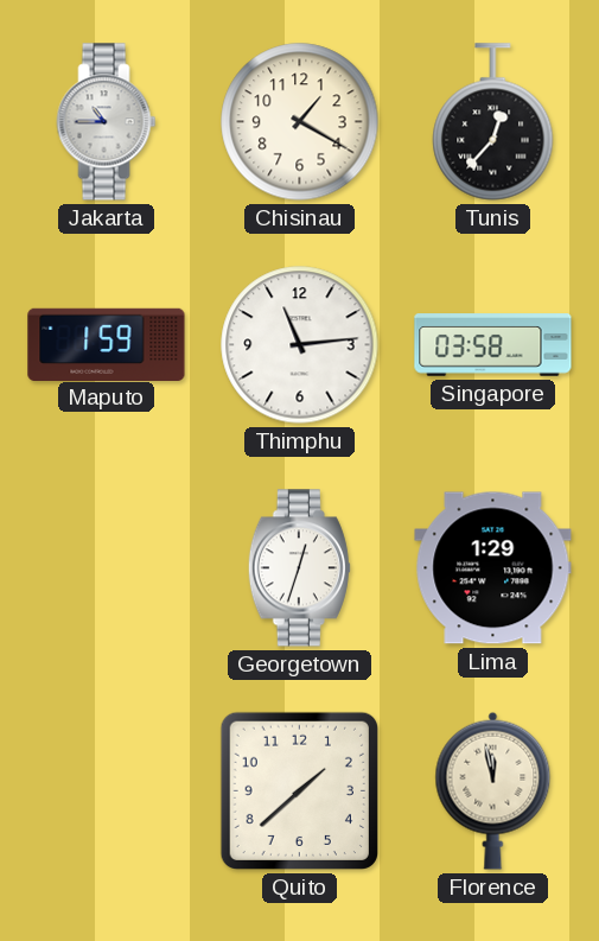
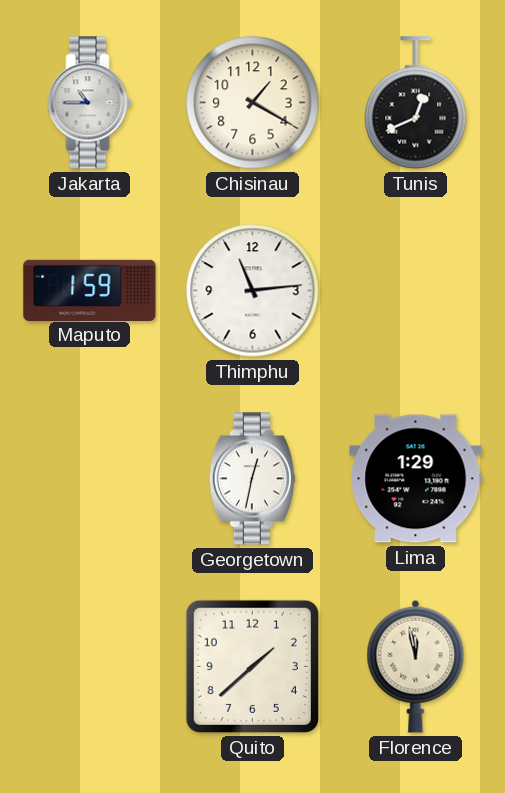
Tunis: 12:37 -> 12:41 (416, 103)
Singapore: 03:58 -> none (493, 345)
Georgetown: 12:33 -> 12:32 (252, 479)
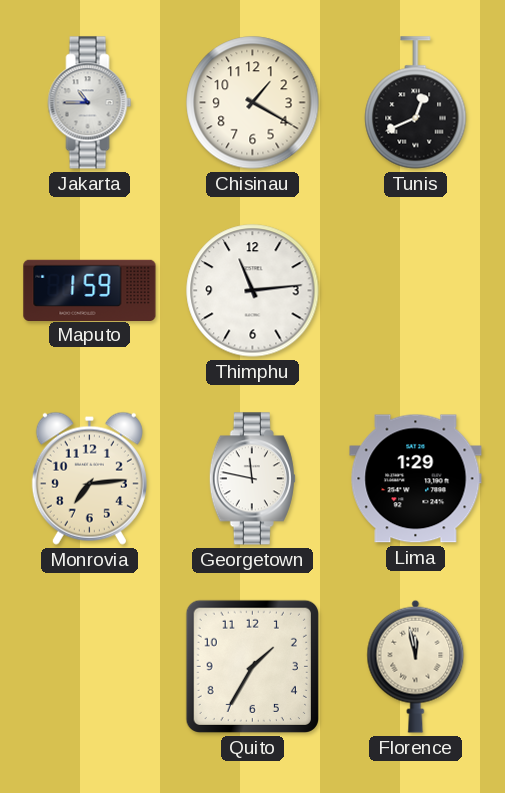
Monrovia: none -> 7:14 (89, 478)
Georgetown: 12:32 -> 11:47 (252, 479)
Quito: 1:38 -> 1:35 (252, 666)
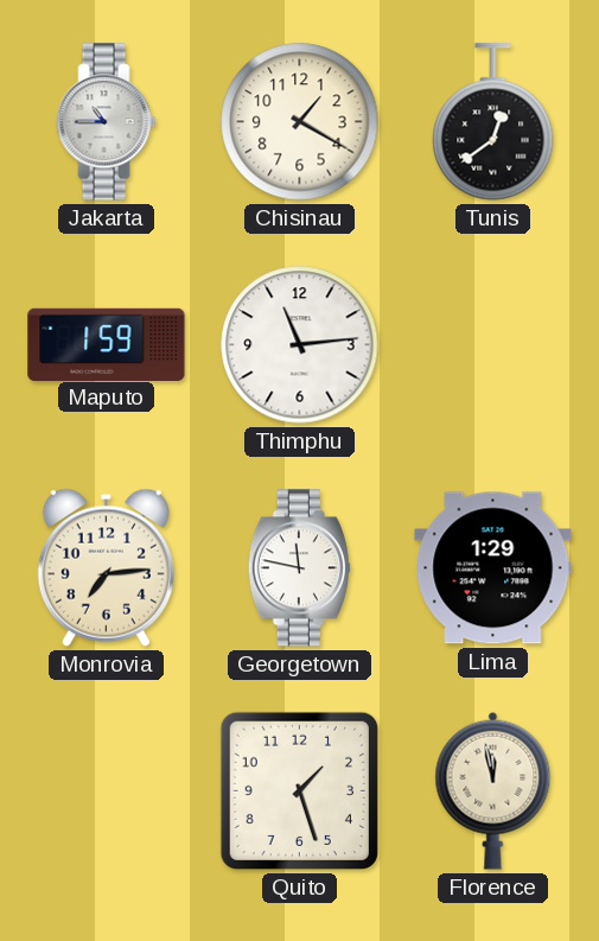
Tunis: 12:41 -> 12:39 (493, 122)
Quito: 1:35 -> 1:27 (299, 790)
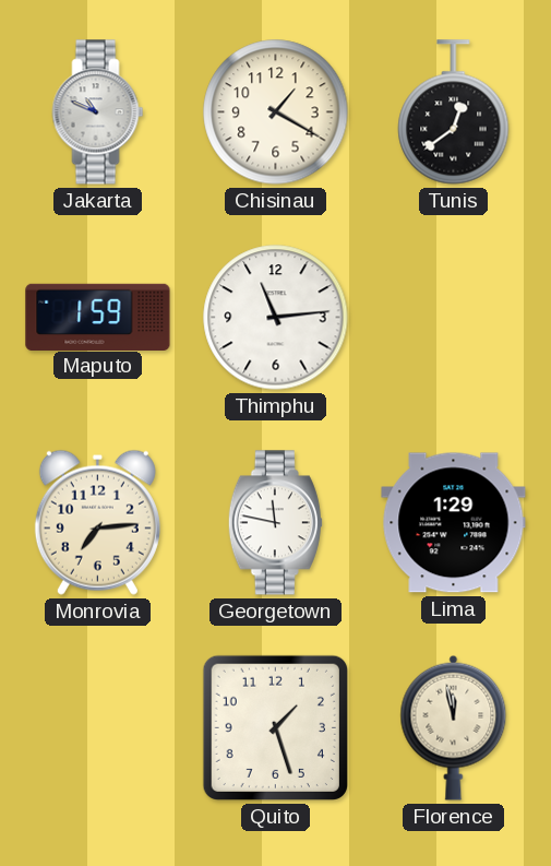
Jakarta: 10:45 -> 10:49 (98, 112)
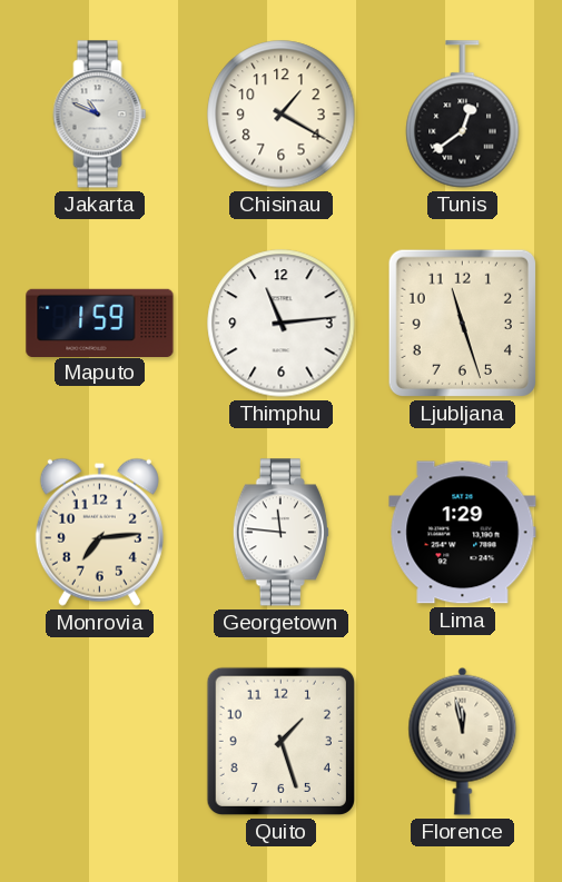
Ljubljana: none -> 11:27 (462, 323)
Georgetown: 11:47 -> 11:46 (280, 533)
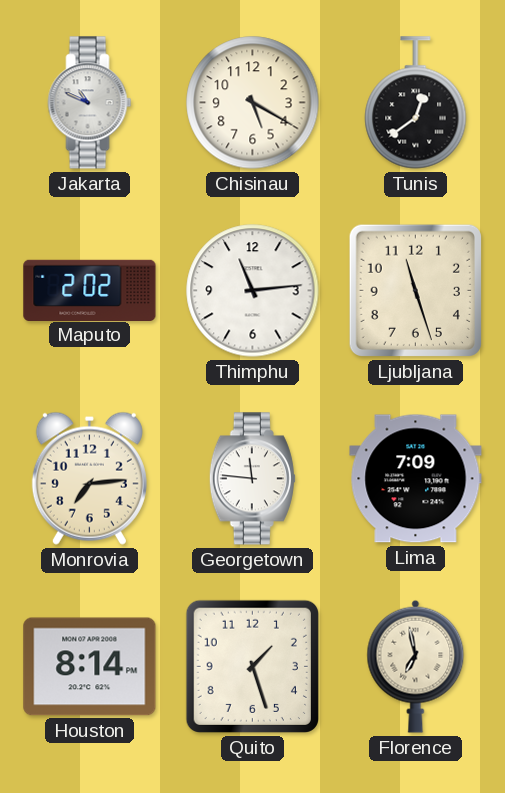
Chisinau: 1:20 -> 5:20 (253, 103)
Maputo: 1:59 -> 2:02 (90, 290)
Lima: 1:29 -> 7:09 (416, 479)
Houston: none -> 8:14 (90, 667)
Florence: 11:58 -> 6:58 (416, 666)
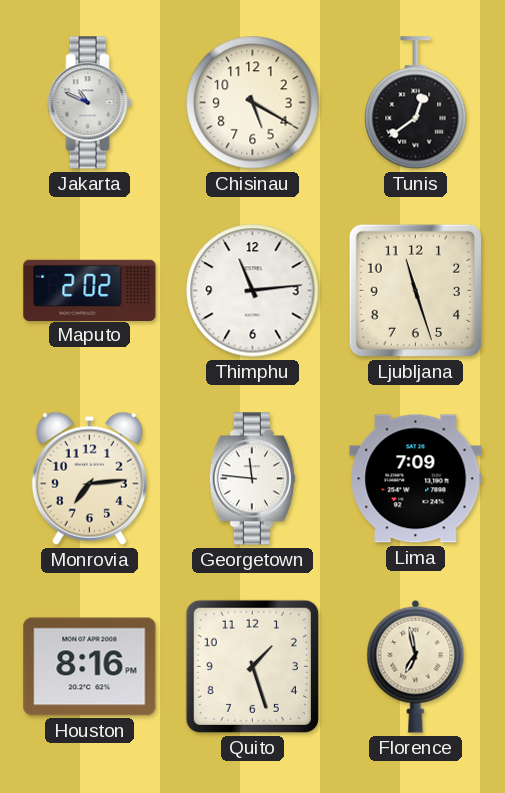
Houston: 8:14 -> 8:16 (90, 667)
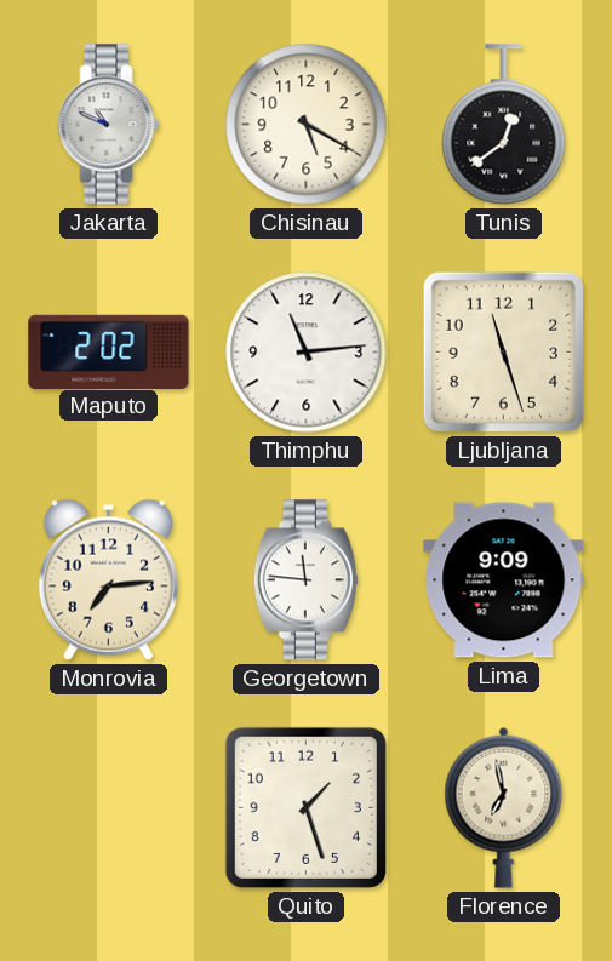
Lima: 7:09 -> 9:09 (504, 580)
Houston: 8:16 -> none (90, 667)
